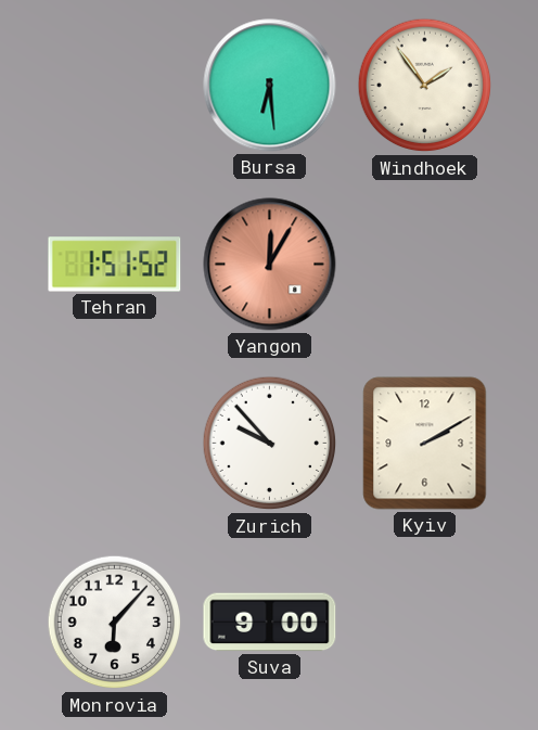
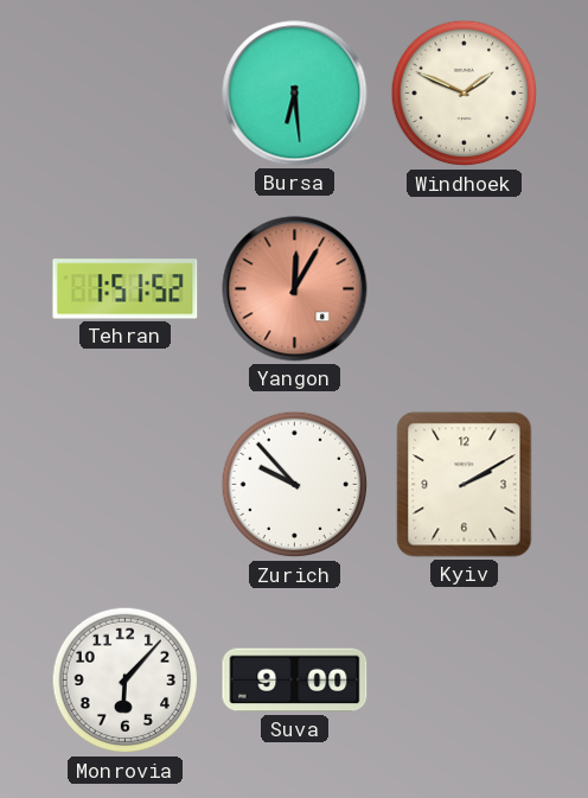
Windhoek: 1:54 -> 1:49 (465, 94)
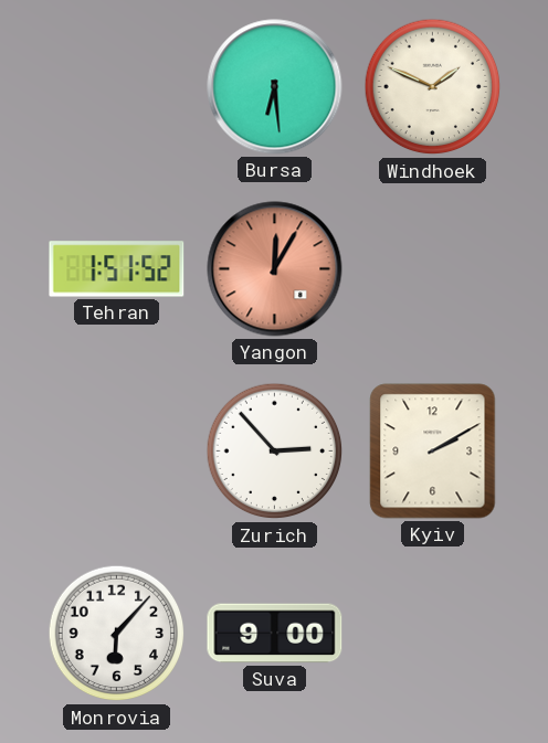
Zurich: 9:53 -> 2:53 (275, 452)
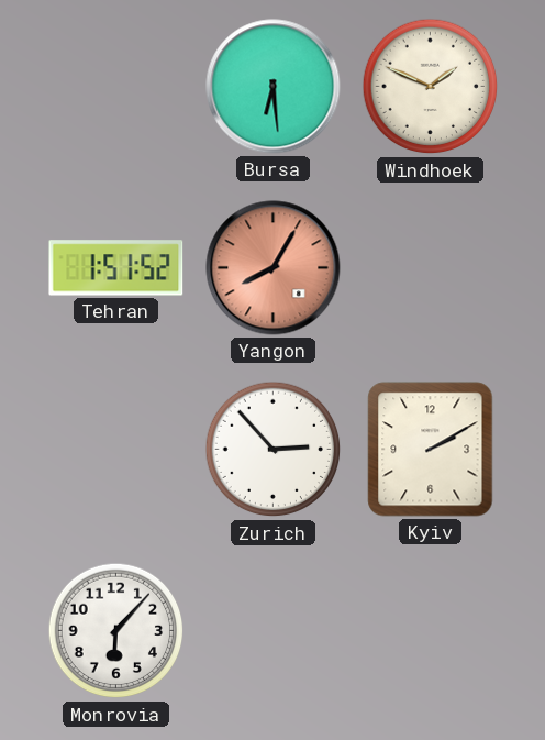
Yangon: 12:05 -> 8:05 (274, 268)
Suva: 9:00 -> none (275, 634)
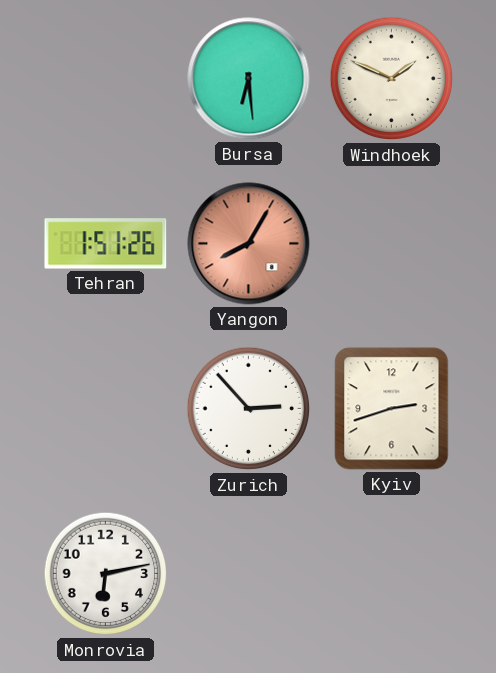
Tehran: 1:51:52 -> 1:51:26 (106, 244)
Kyiv: 2:10 -> 2:42 (392, 409)
Monrovia: 6:07 -> 6:13 (106, 574)
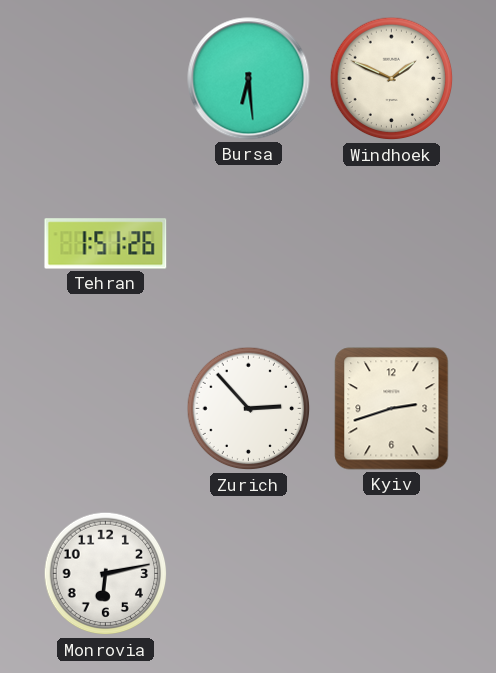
Yangon: 8:05 -> none (249, 244)
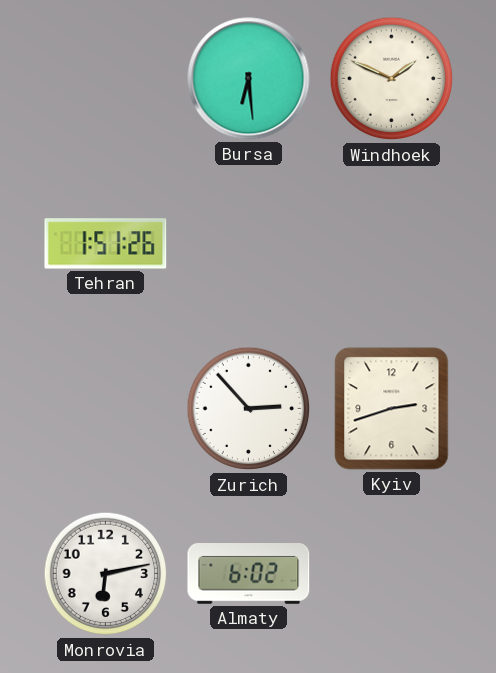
Almaty: none -> 6:02 (249, 574)
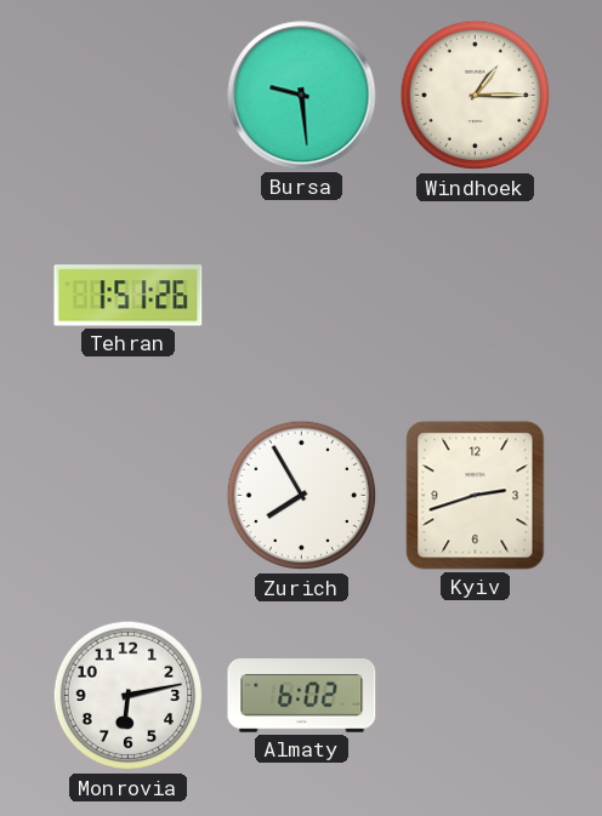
Bursa: 6:29 -> 9:29 (302, 96)
Windhoek: 1:49 -> 1:15 (476, 96)
Zurich: 2:53 -> 7:55 (302, 496)
